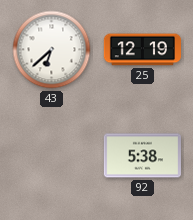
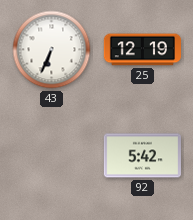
43: 6:38 -> 6:34 (52, 50)
92: 5:38 -> 5:42 (142, 156)
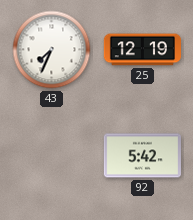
43: 6:34 -> 7:34 (52, 50)
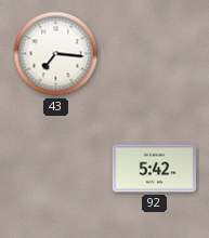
43: 7:34 -> 7:16 (56, 54)
25: 12:19 -> none (142, 50)
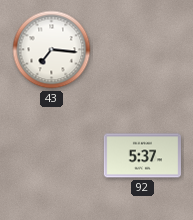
92: 5:42 -> 5:37 (142, 156)
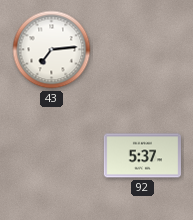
43: 7:16 -> 7:14 (52, 50)
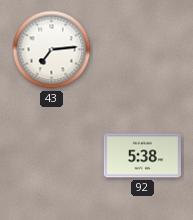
92: 5:37 -> 5:38 (142, 156)
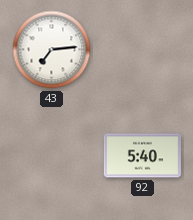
92: 5:38 -> 5:40 (142, 156)
